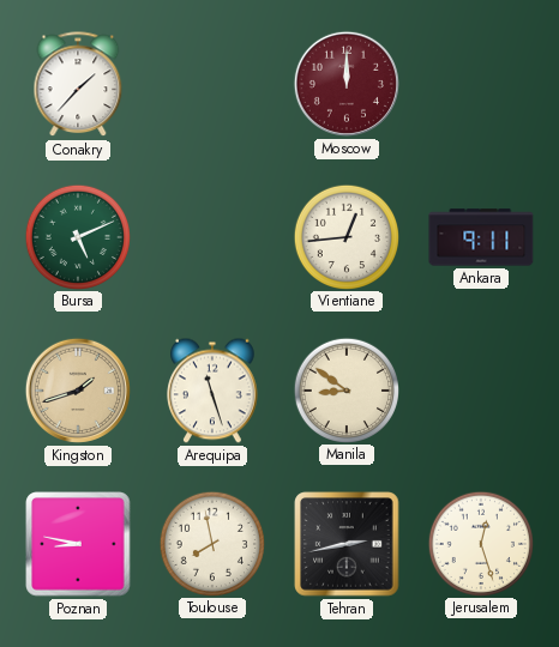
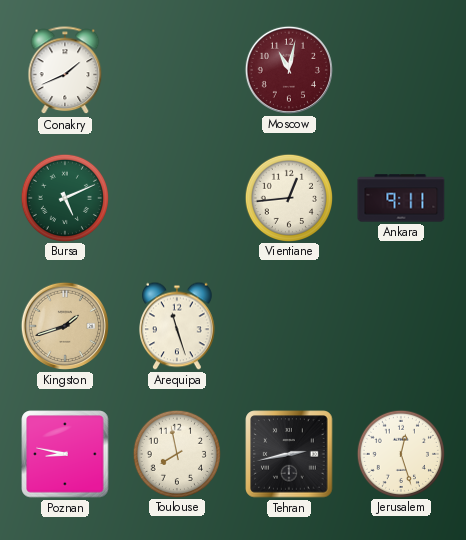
Conakry: 1:37 -> 1:41 (65, 71)
Moscow: 12:00 -> 11:02 (289, 70)
Manila: 8:51 -> none (345, 389)
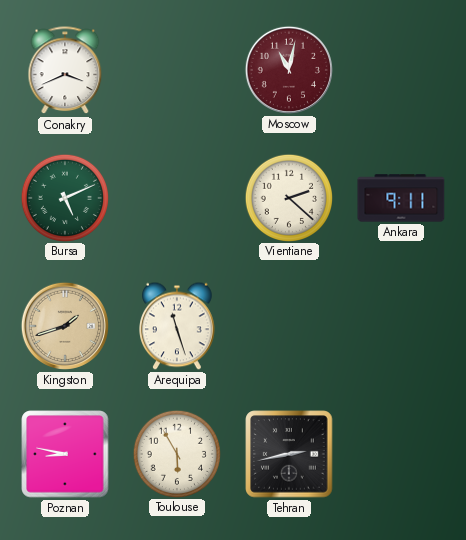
Conakry: 1:41 -> 3:41 (65, 71)
Vientiane: 12:44 -> 2:22 (288, 197)
Toulouse: 7:58 -> 5:55 (176, 453)
Jerusalem: 12:27 -> none (400, 453)
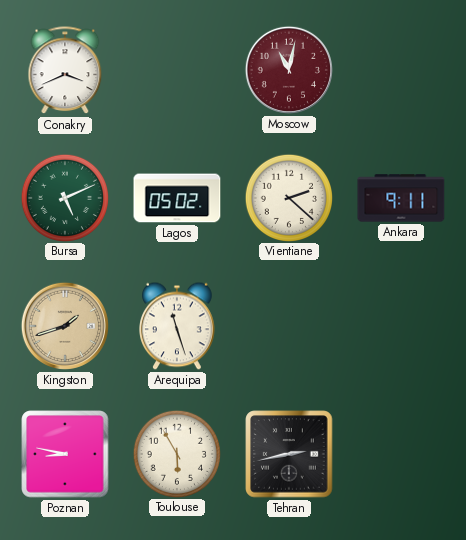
Lagos: none -> 05:02 (177, 198)
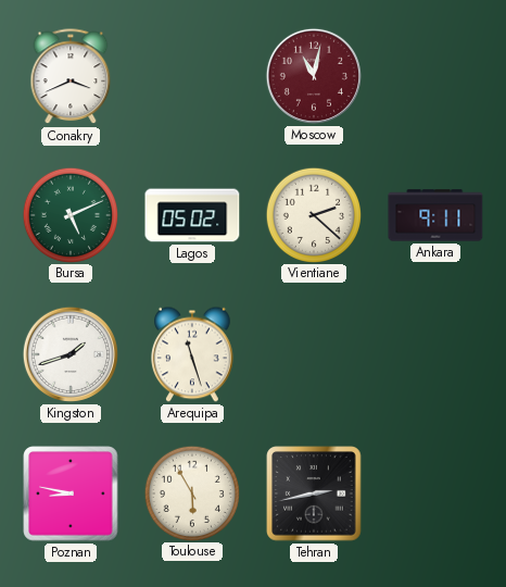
Kingston dial: champagne -> white (71, 354)
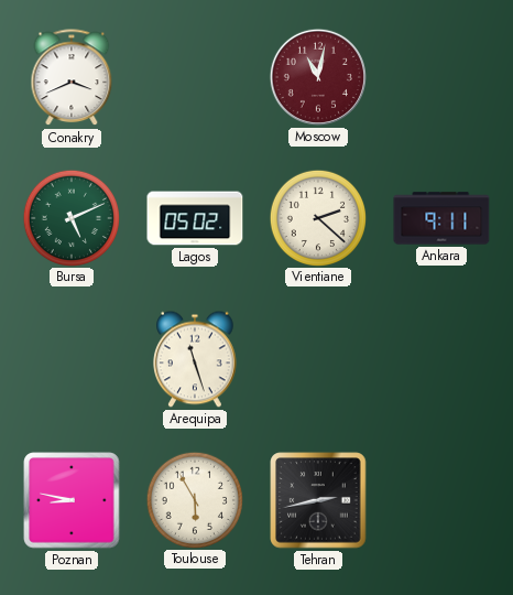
Kingston: 1:42 -> none (71, 354)
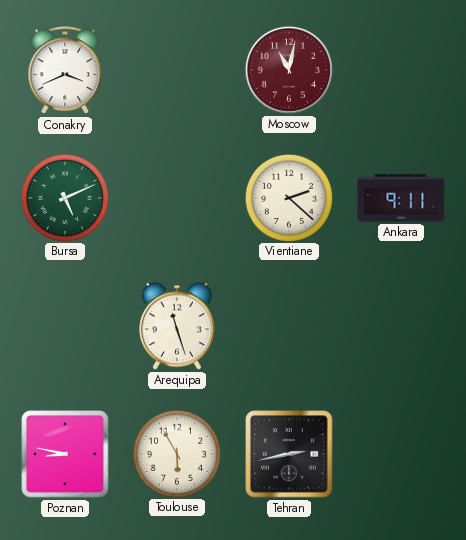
Lagos: 05:02 -> none (195, 218)
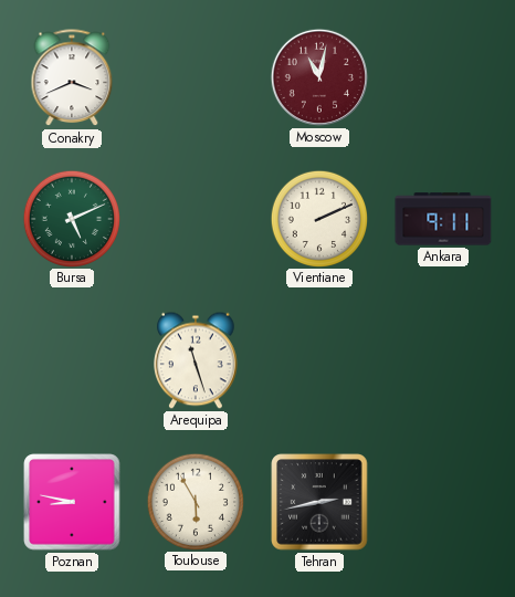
Vientiane: 2:22 -> 2:11 (318, 218)
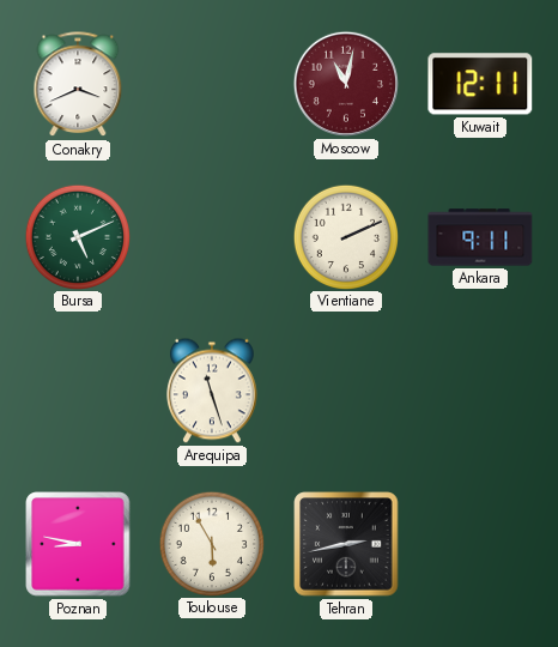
Kuwait: none -> 12:11 (480, 84)
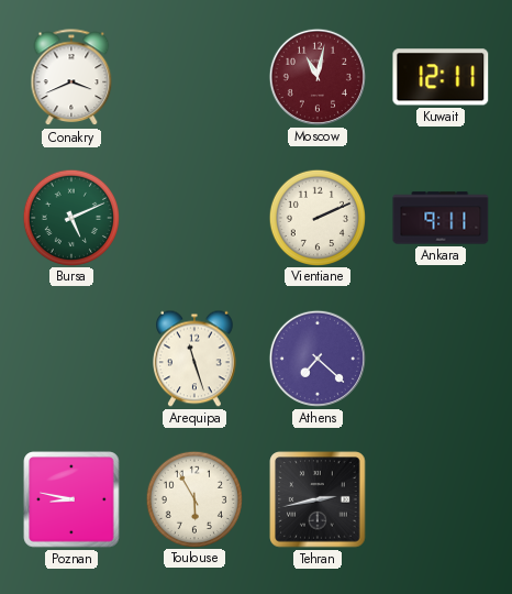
Athens: none -> 7:22 (318, 359)
